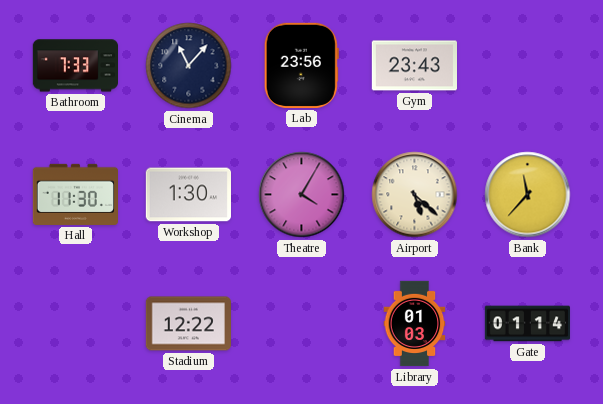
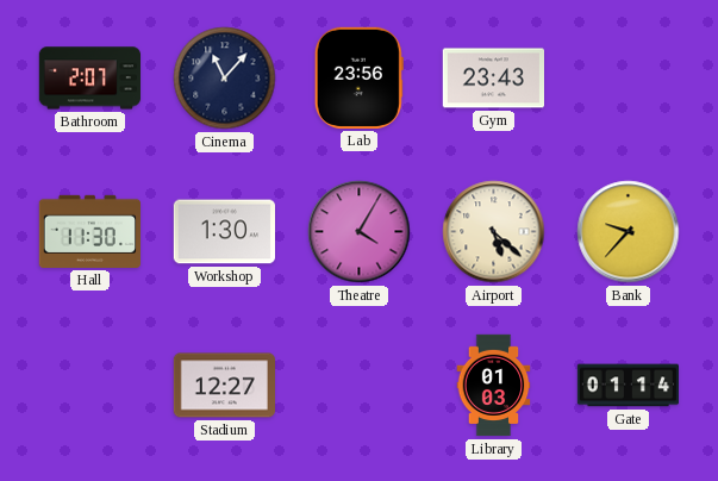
Bathroom: 7:33 -> 2:07 (89, 79)
Bank: 11:37 -> 9:37 (629, 232)
Stadium: 12:22 -> 12:27 (224, 386)
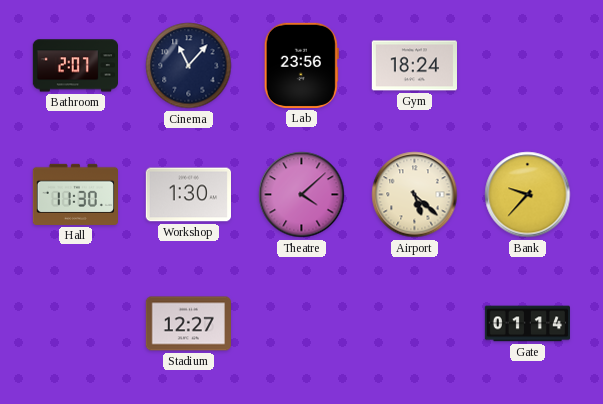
Gym: 23:43 -> 18:24 (414, 66)
Theatre: 4:05 -> 4:08 (302, 195)
Library: 01:03 -> none (494, 386)
